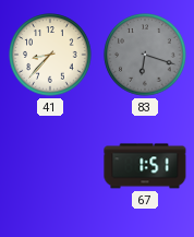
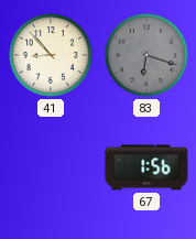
41: 8:37 -> 8:53 (51, 55)
67: 1:51 -> 1:56 (146, 167)
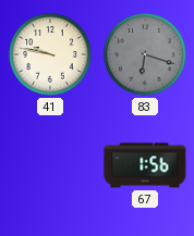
41: 8:53 -> 9:47 (50, 54)
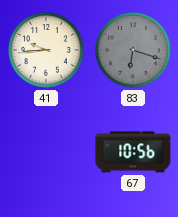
41: 9:47 -> 9:44 (46, 50)
67: 1:56 -> 10:56 (133, 152)
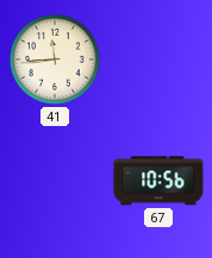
41: 9:44 -> 11:44 (55, 59)
83: 6:18 -> none (133, 50)
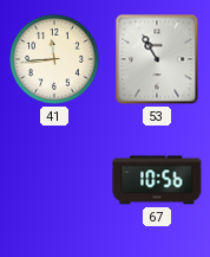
53: none -> 10:55 (157, 59)
